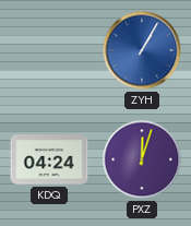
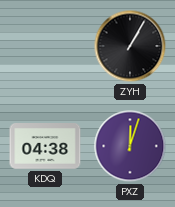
ZYH dial: blue -> black (130, 46)
KDQ: 04:24 -> 04:38 (45, 146)
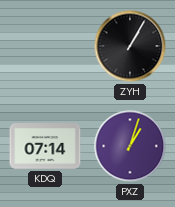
KDQ: 04:38 -> 07:14 (45, 146)
PXZ: 12:03 -> 1:03 (130, 146)
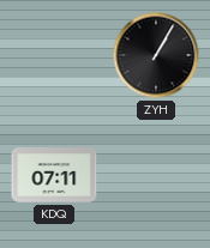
KDQ: 07:14 -> 07:11 (54, 175)
PXZ: 1:03 -> none (130, 146)
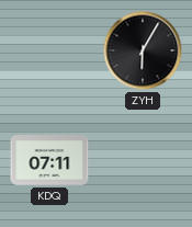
ZYH: 1:05 -> 6:05 (143, 50)
